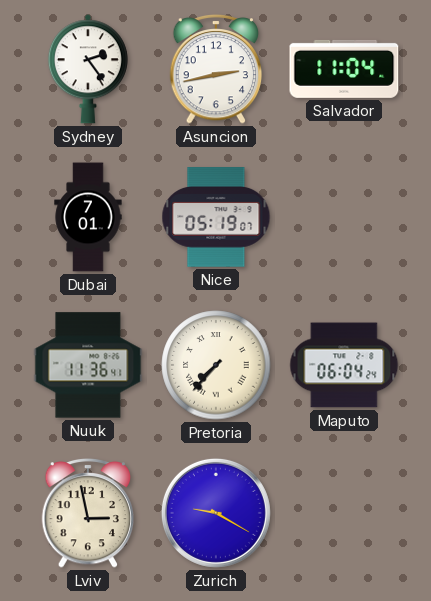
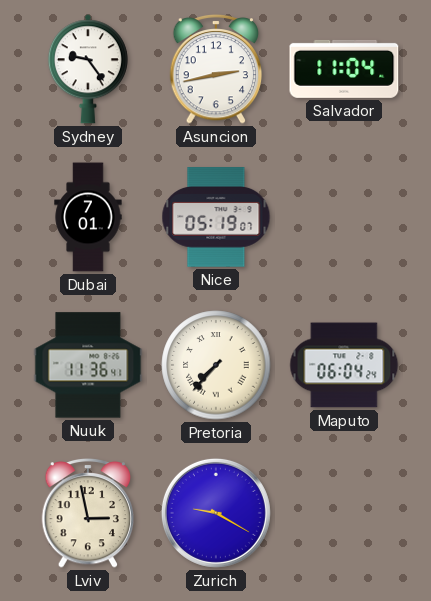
Sydney: 2:24 -> 9:24 (88, 69)
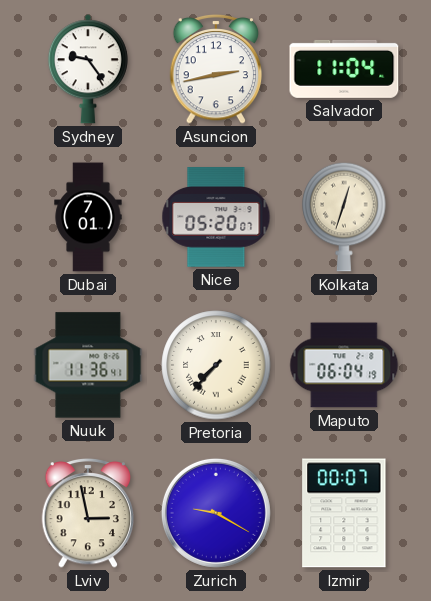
Nice: 05:19 -> 05:20 (216, 217)
Kolkata: none -> 12:33 (344, 217)
Maputo: 06:04:24 -> 06:04:19 (344, 365)
Izmir: none -> 00:07 (344, 513)
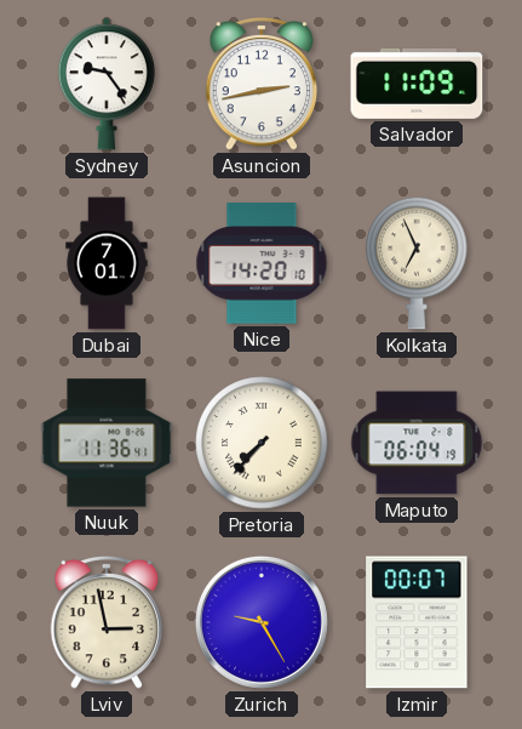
Salvador: 11:04 -> 11:09 (417, 84)
Nice: 05:20 -> 14:20 (262, 263)
Kolkata: 12:33 -> 6:56 (417, 263)
Zurich: 9:20 -> 9:25 (262, 622)
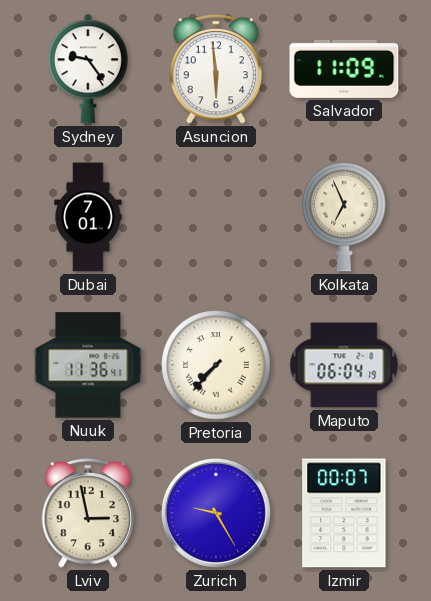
Asuncion: 2:43 -> 5:59 (216, 69)
Nice: 14:20 -> none (262, 263)
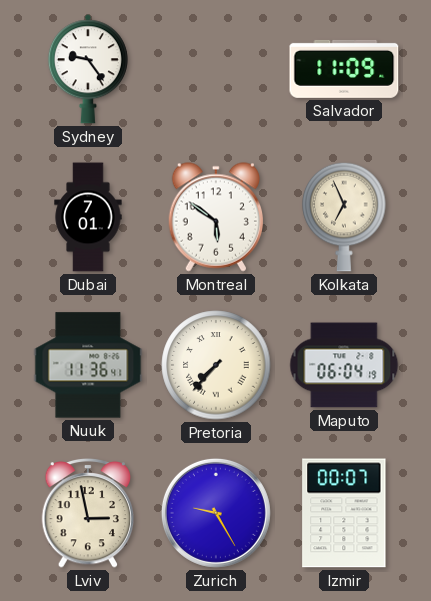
Asuncion: 5:59 -> none (216, 69)
Montreal: none -> 5:51 (215, 217)
